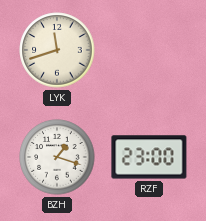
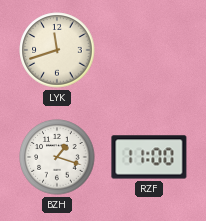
RZF: 23:00 -> 11:00 (149, 157)
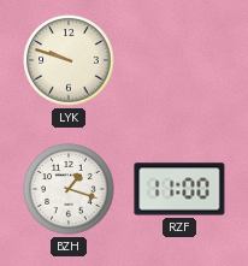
LYK: 11:42 -> 9:48 (69, 60)
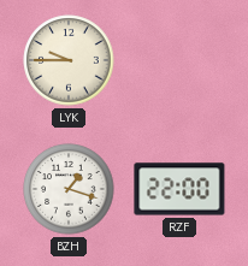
LYK: 9:48 -> 9:45 (69, 60)
RZF: 11:00 -> 22:00 (179, 189)
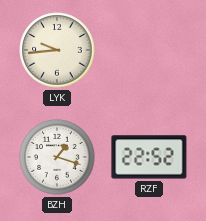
LYK: 9:45 -> 9:44 (57, 50)
RZF: 22:00 -> 22:52 (149, 157)
